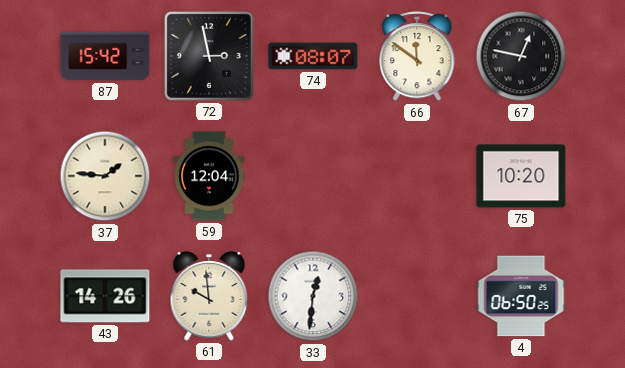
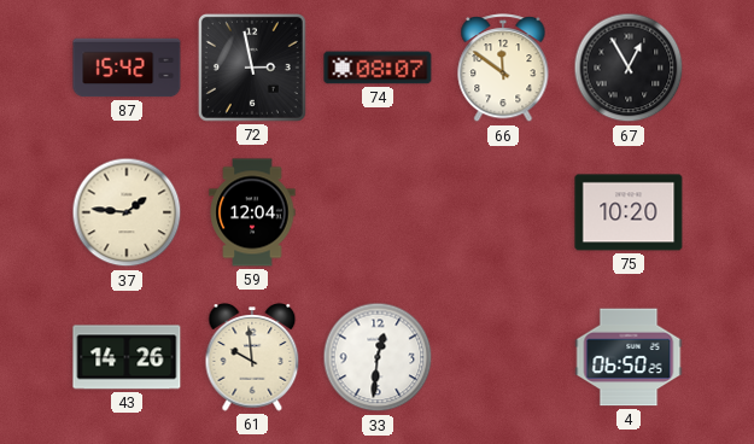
67: 12:47 -> 12:55 (629, 68)
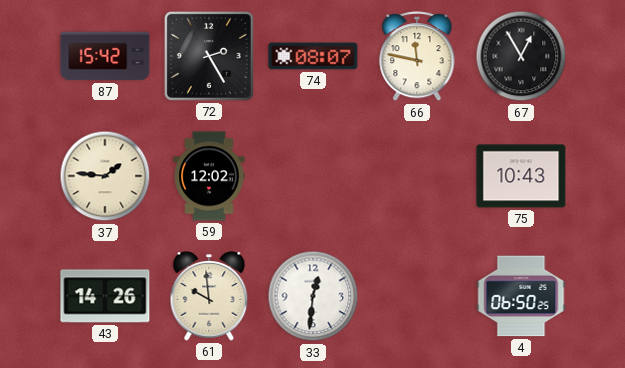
72: 2:58 -> 2:25 (209, 56)
66: 11:51 -> 11:47 (417, 57)
59: 12:04 -> 12:02 (209, 176)
75: 10:20 -> 10:43 (521, 176)
